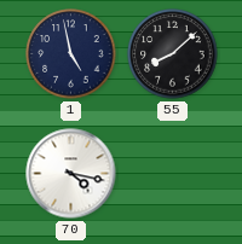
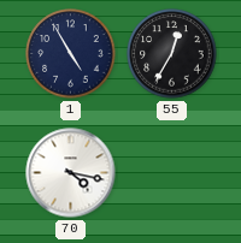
1: 4:58 -> 4:55 (71, 54)
55: 8:08 -> 12:35 (172, 54)
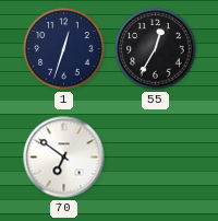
1: 4:55 -> 12:33 (64, 49)
70: 4:17 -> 6:51 (64, 158)
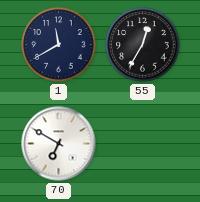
1: 12:33 -> 11:40 (59, 45)
70: 6:51 -> 6:50 (59, 144)
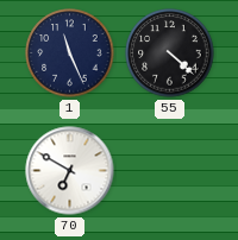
1: 11:40 -> 11:26 (70, 53)
55: 12:35 -> 4:22 (170, 53)
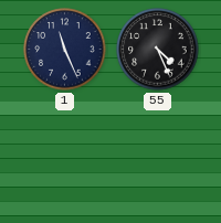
55: 4:22 -> 4:26 (158, 50)
70: 6:50 -> none (70, 171)
